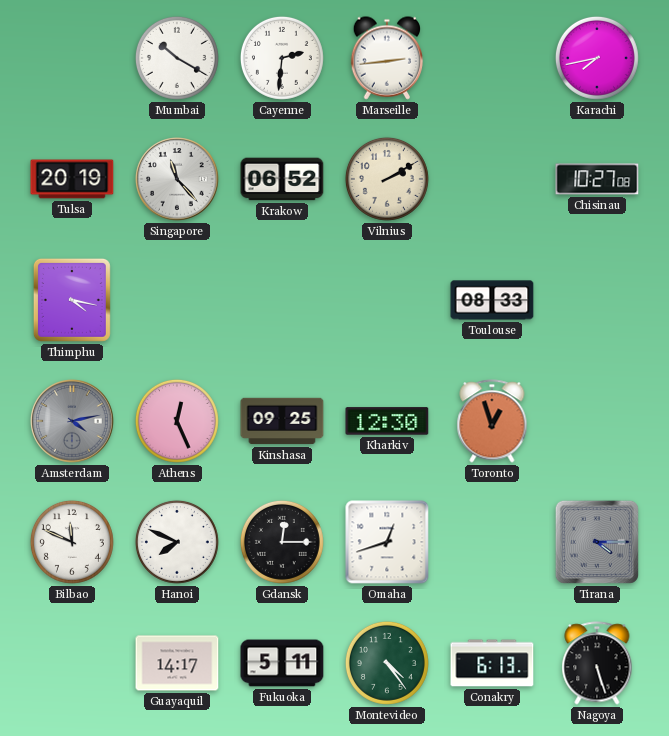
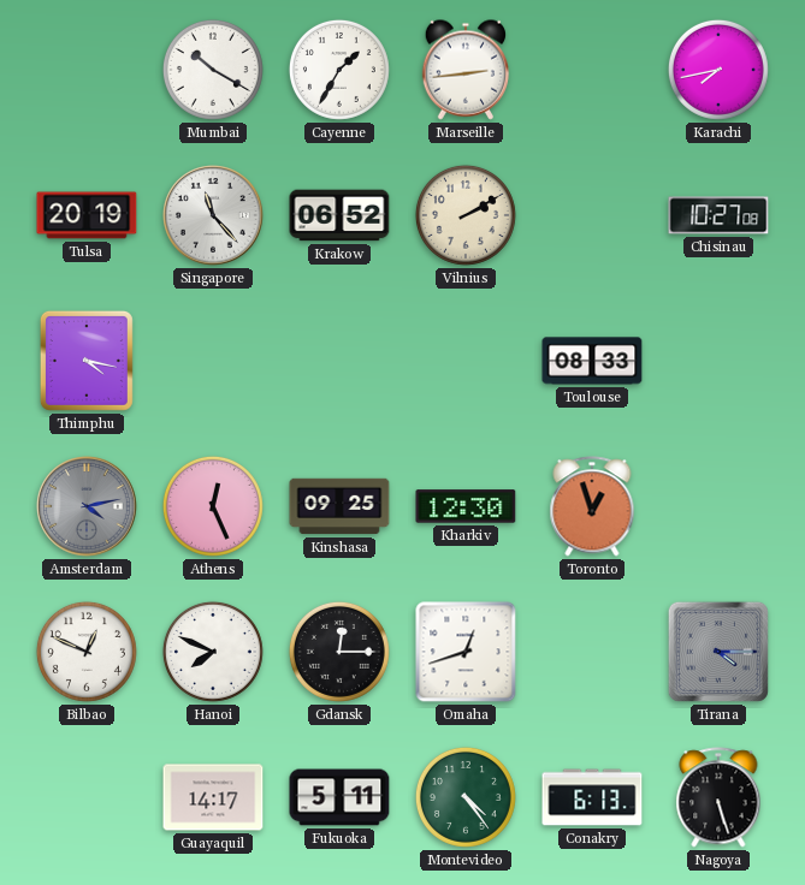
Cayenne: 2:31 -> 1:35 (339, 70)
Bilbao: 11:49 -> 12:49 (87, 652)
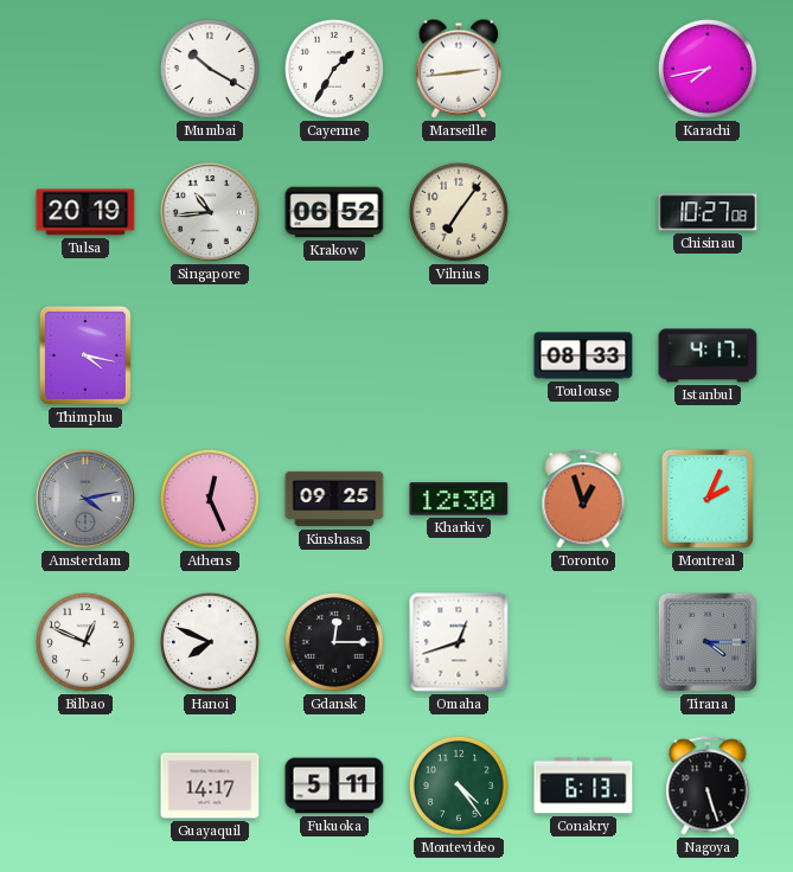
Singapore: 11:23 -> 10:44 (211, 213)
Vilnius: 2:10 -> 7:06 (459, 212)
Istanbul: none -> 4:17 (708, 355)
Montreal: none -> 2:04 (708, 499)
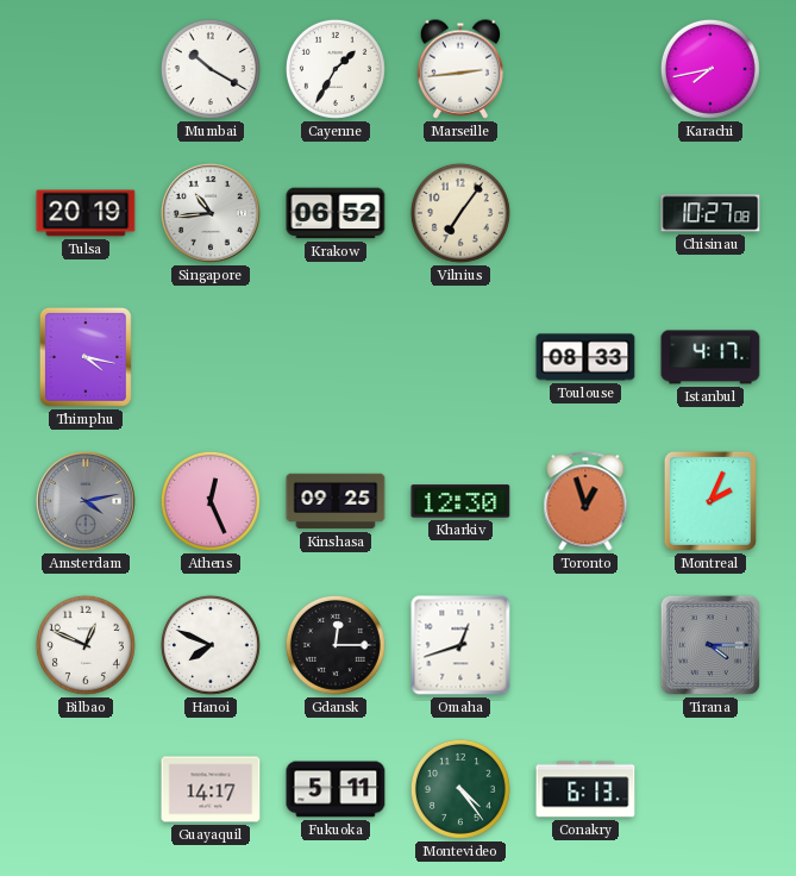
Nagoya: 5:27 -> none (708, 786)
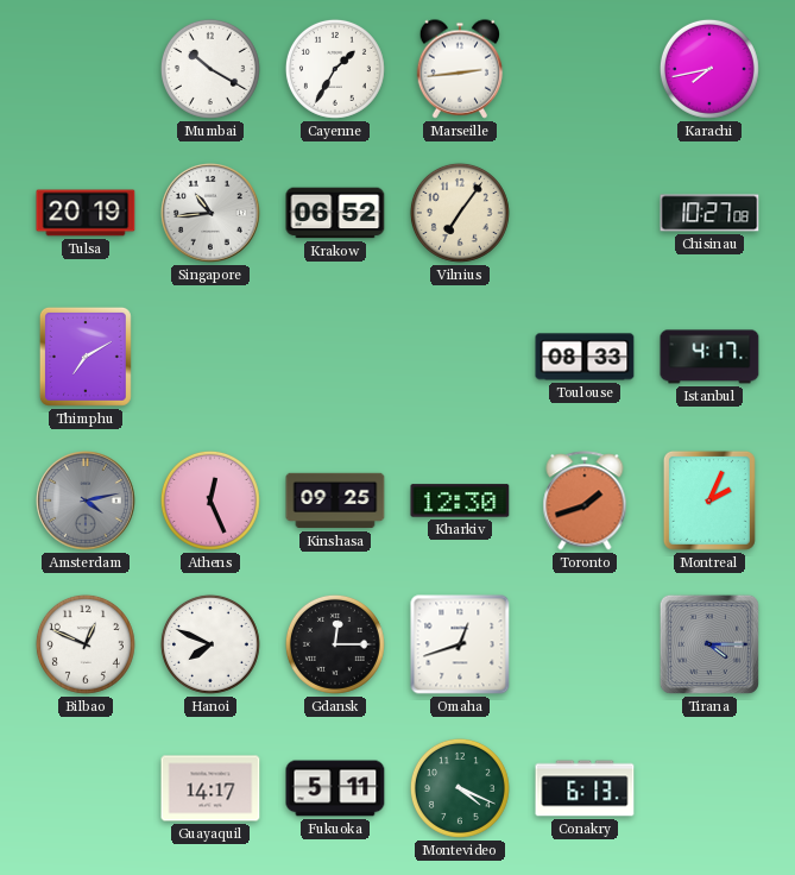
Thimphu: 4:17 -> 7:10 (86, 357)
Toronto: 12:57 -> 1:42 (585, 501)
Montevideo: 4:24 -> 4:19 (460, 788)
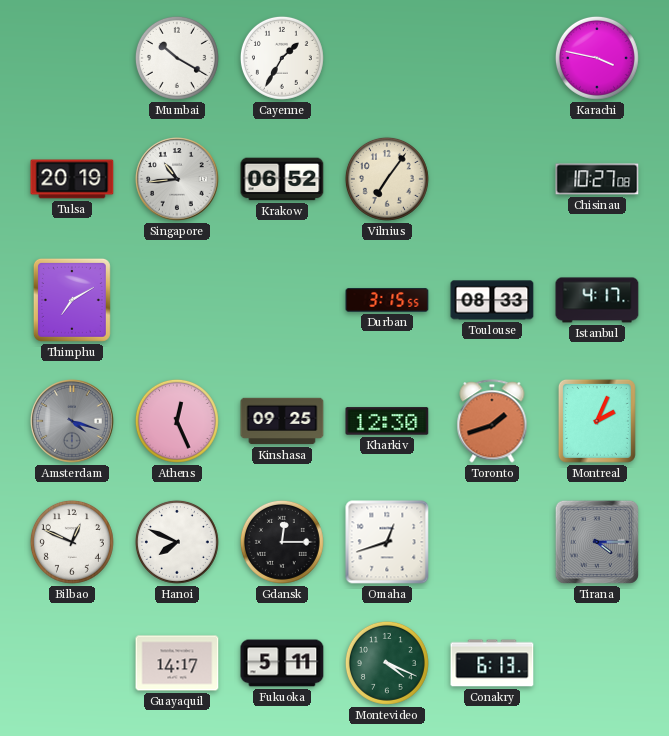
Marseille: 2:44 -> none (460, 69)
Karachi: 7:43 -> 3:47 (597, 58)
Durban: none -> 3:15 (387, 300)
Amsterdam: 4:13 -> 4:18 (73, 422)
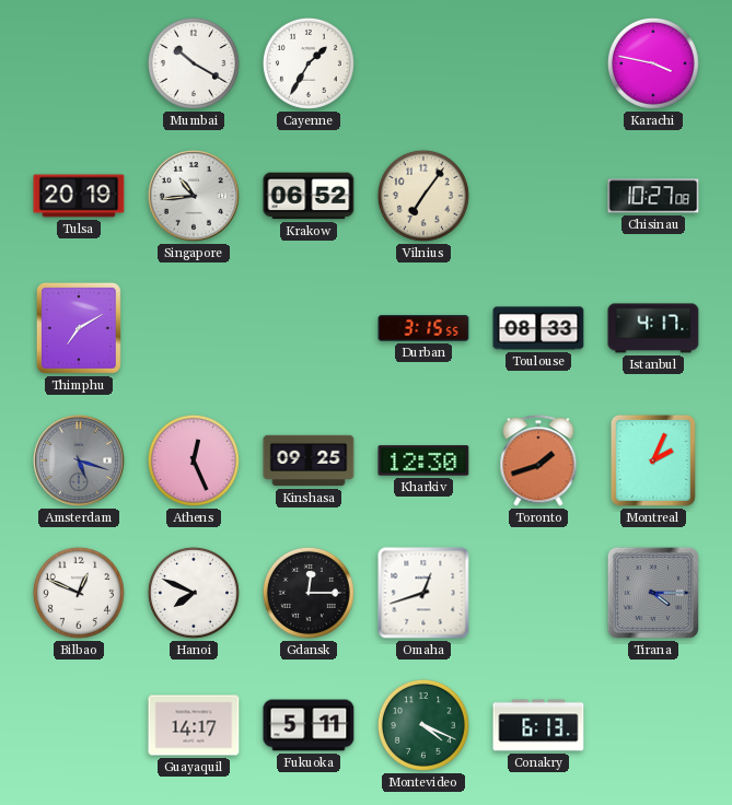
Amsterdam: 4:18 -> 5:18 (80, 462)
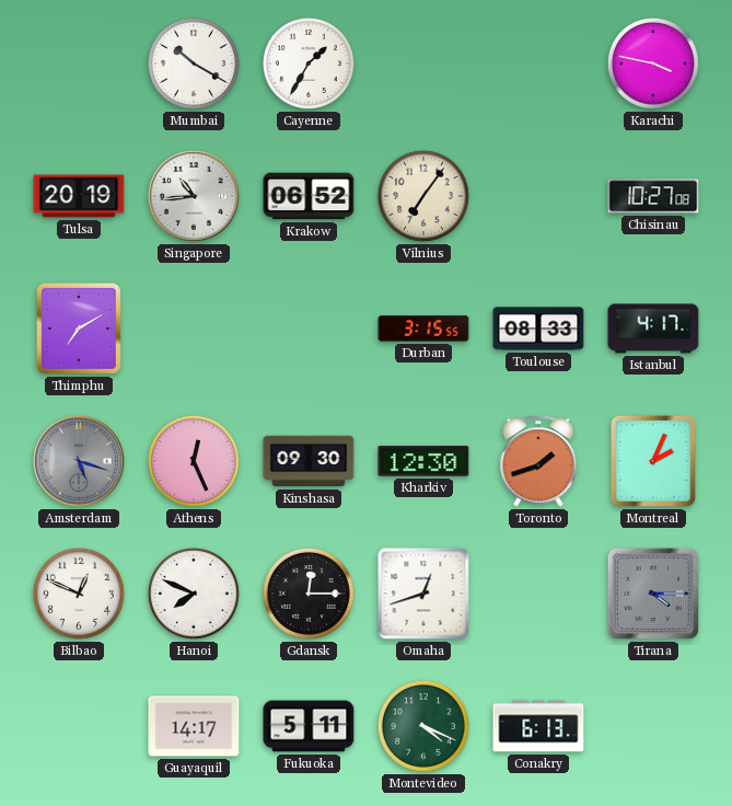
Kinshasa: 09:25 -> 09:30 (309, 461)
